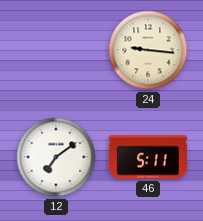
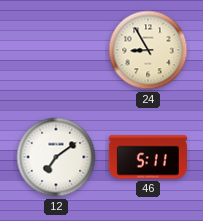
24: 9:16 -> 8:55 (148, 50)
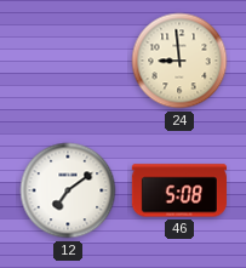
24: 8:55 -> 8:59 (179, 61)
46: 5:11 -> 5:08 (179, 190)
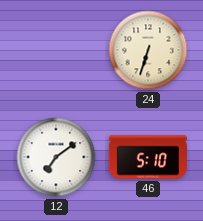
24: 8:59 -> 6:33 (148, 50)
46: 5:08 -> 5:10 (148, 157)
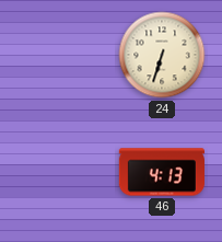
12: 7:09 -> none (56, 157)
46: 5:10 -> 4:13 (162, 172)
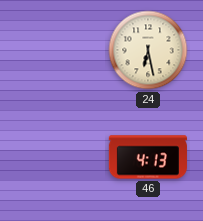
24: 6:33 -> 6:28 (148, 50)
